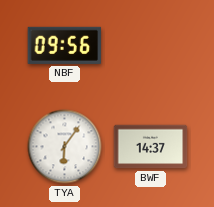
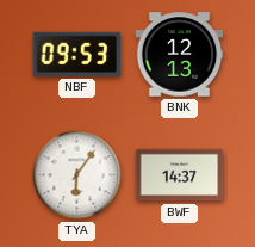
NBF: 09:56 -> 09:53 (77, 54)
BNK: none -> 12:13 (180, 55)
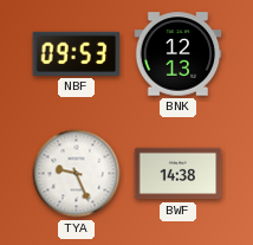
TYA: 6:06 -> 9:26 (77, 174)
BWF: 14:37 -> 14:38 (179, 174)
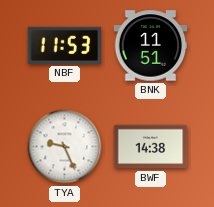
NBF: 09:53 -> 11:53 (65, 45)
BNK: 12:13 -> 11:51 (151, 46)
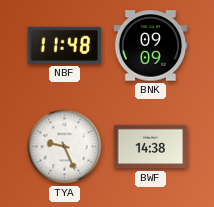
NBF: 11:53 -> 11:48 (65, 45)
BNK: 11:51 -> 09:09 (151, 46)
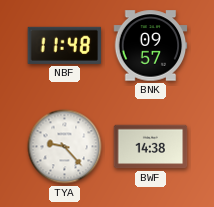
BNK: 09:09 -> 09:57 (151, 46)
TYA: 9:26 -> 9:23 (65, 147)
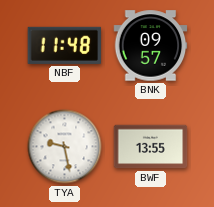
TYA: 9:23 -> 9:28 (65, 147)
BWF: 14:38 -> 13:55 (151, 147)
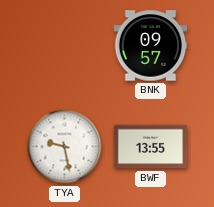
NBF: 11:48 -> none (65, 45)
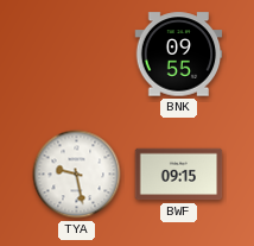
BNK: 09:57 -> 09:55 (179, 55)
BWF: 13:55 -> 09:15 (179, 175)
